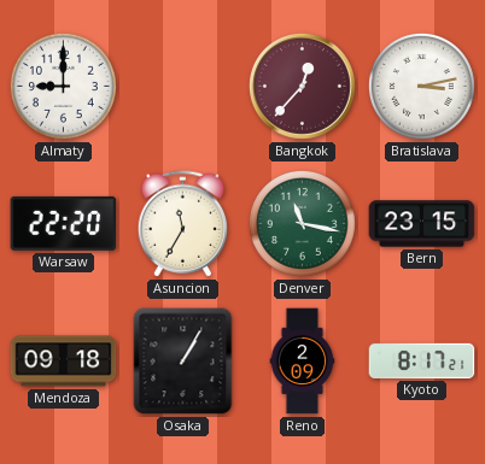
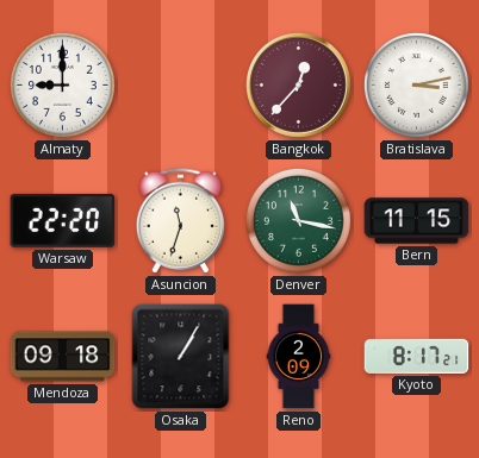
Asuncion: 11:35 -> 11:33 (181, 221)
Bern: 23:15 -> 11:15 (417, 221)
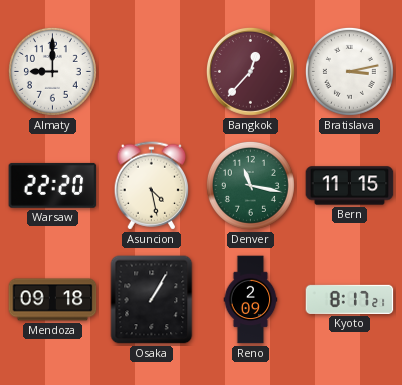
Asuncion: 11:33 -> 4:28 (152, 186)
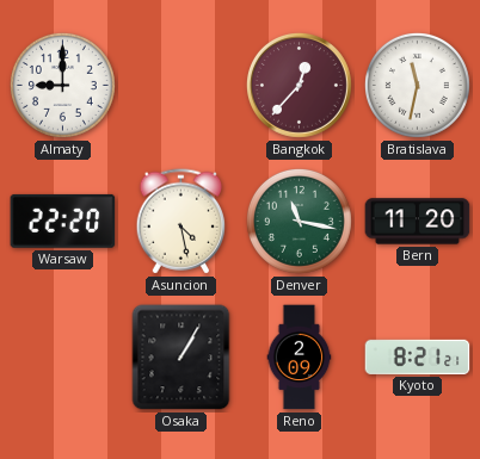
Bratislava: 3:13 -> 11:32 (417, 85)
Bern: 11:15 -> 11:20 (418, 222)
Mendoza: 09:18 -> none (53, 300)
Kyoto: 8:17 -> 8:21 (418, 356)
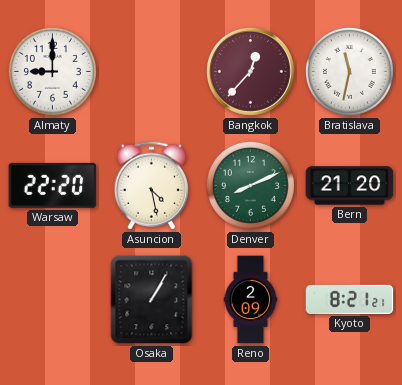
Denver: 11:17 -> 8:11 (250, 185)
Bern: 11:20 -> 21:20 (350, 186)
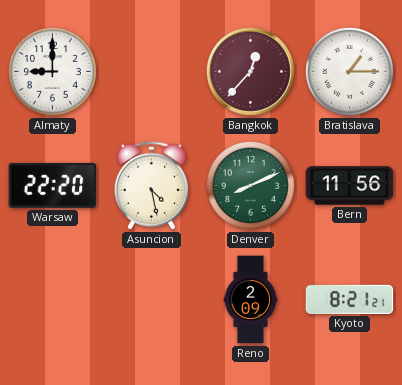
Bratislava: 11:32 -> 1:15 (349, 71)
Bern: 21:20 -> 11:56 (350, 186)
Osaka: 1:05 -> none (152, 300)
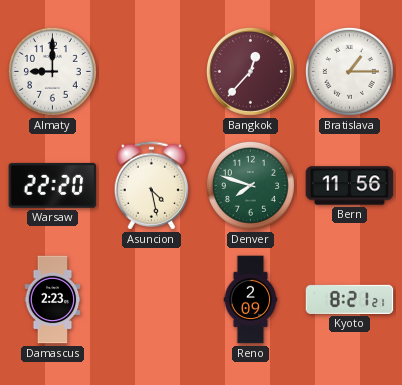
Denver: 8:11 -> 7:48 (250, 185)
Damascus: none -> 2:23 (53, 300)
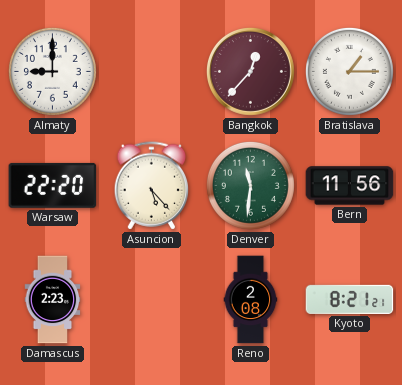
Asuncion: 4:28 -> 5:23 (152, 186)
Denver: 7:48 -> 11:31 (250, 185)
Reno: 2:09 -> 2:08 (251, 300)
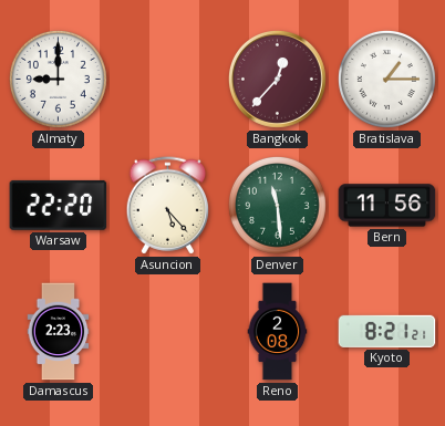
Denver: 11:31 -> 11:29 (277, 205)
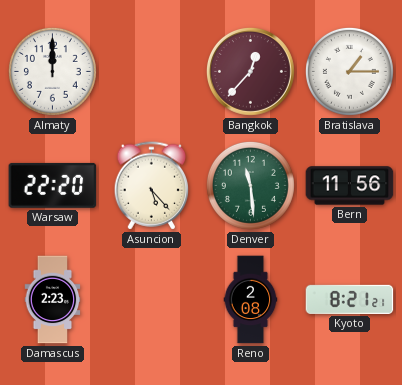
Almaty: 9:00 -> 12:00 (52, 71)
